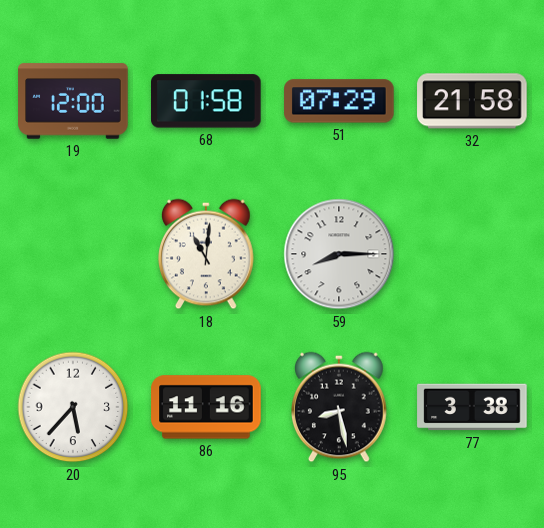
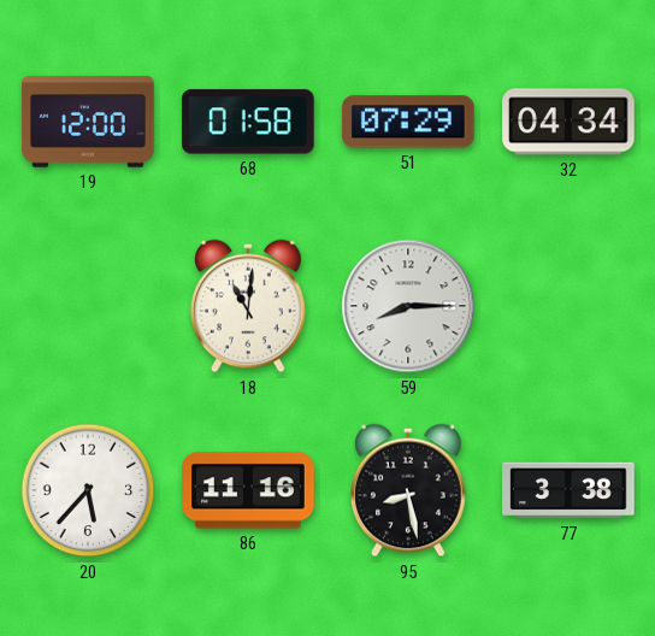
32: 21:58 -> 04:34 (568, 122)
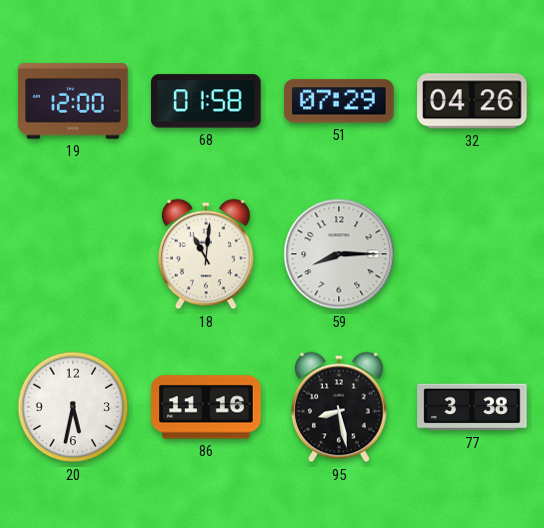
32: 04:34 -> 04:26 (472, 101)
20: 5:37 -> 5:32 (73, 407)
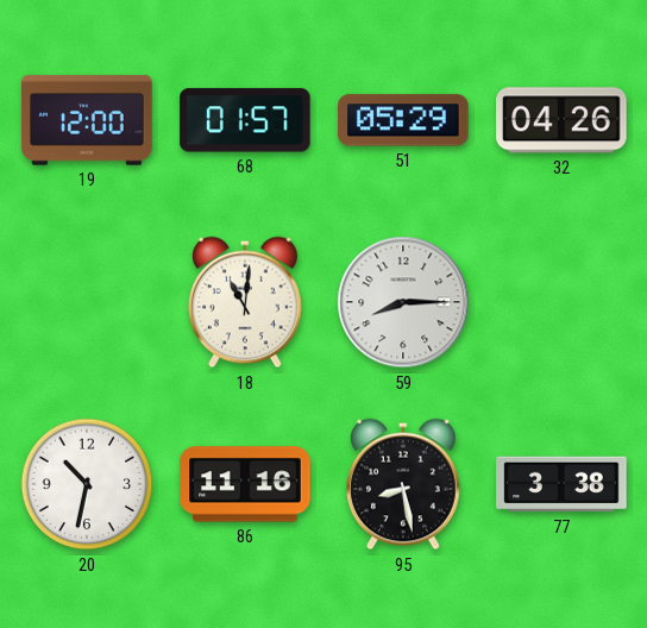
68: 01:58 -> 01:57 (246, 120)
51: 07:29 -> 05:29 (403, 120)
20: 5:32 -> 10:32 (87, 484)
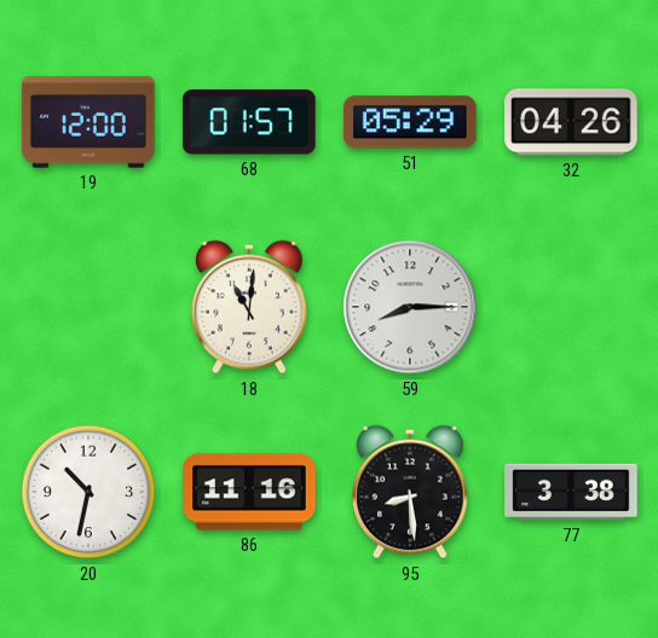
95: 8:28 -> 8:29 (411, 492)
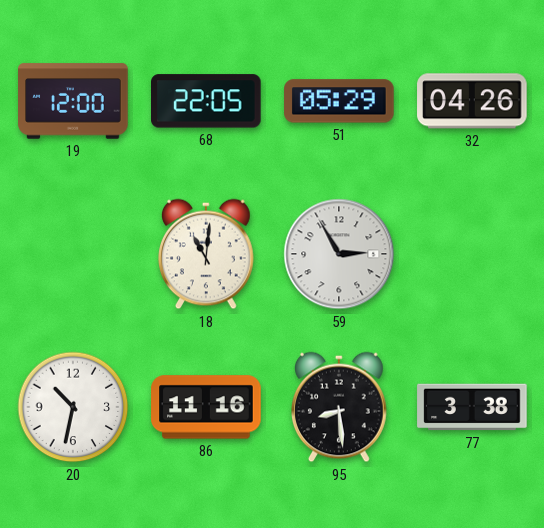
68: 01:57 -> 22:05 (207, 101)
59: 8:15 -> 2:55 (339, 254)
